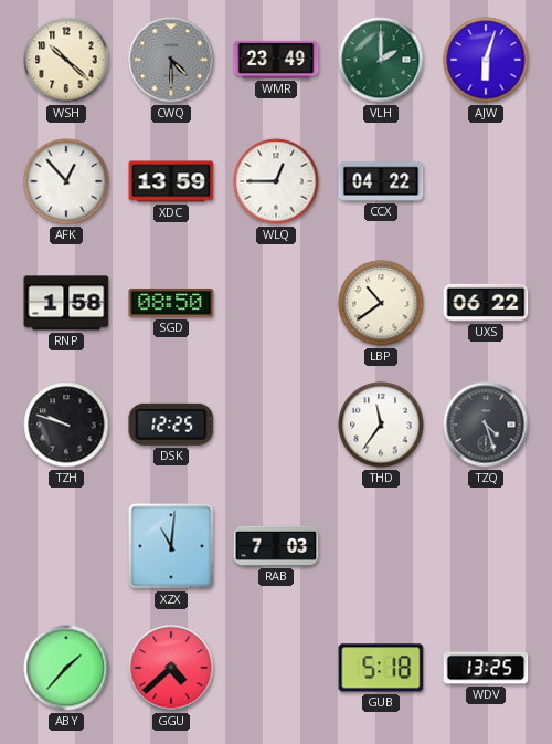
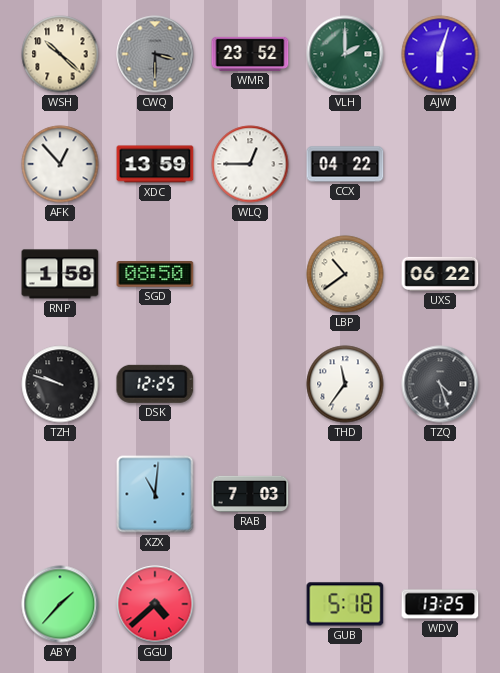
CWQ: 4:30 -> 3:30 (155, 54)
WMR: 23:49 -> 23:52 (250, 54)
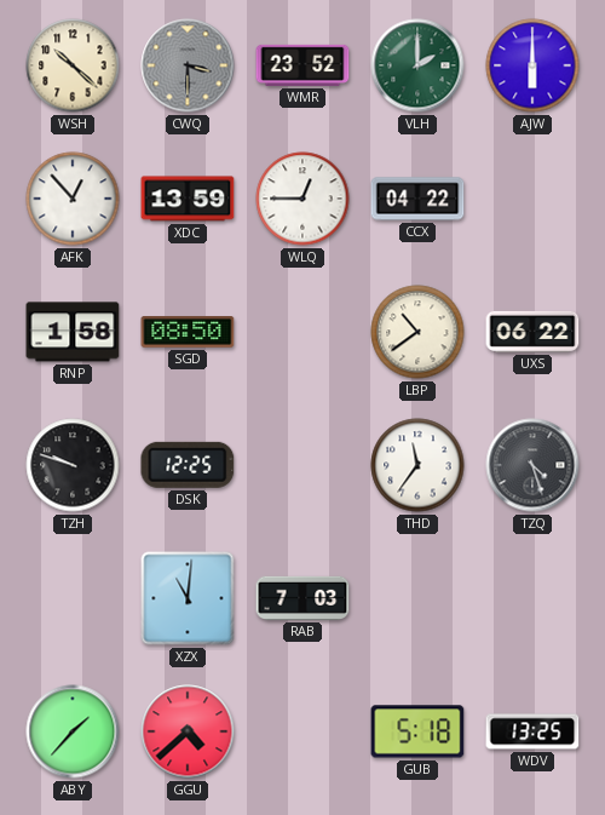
AJW: 6:03 -> 6:00 (532, 65)
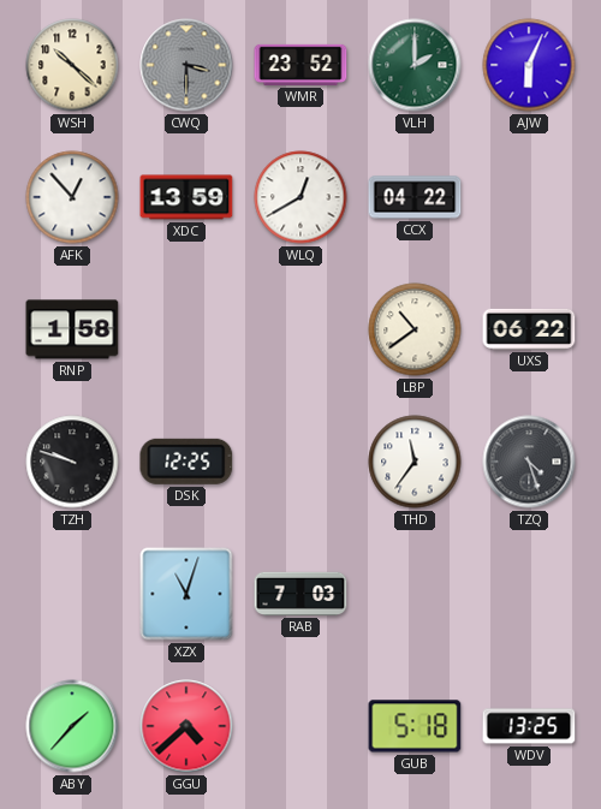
AJW: 6:00 -> 6:04 (529, 65)
WLQ: 12:45 -> 12:40 (300, 197)
SGD: 08:50 -> none (188, 333)
XZX: 11:01 -> 11:03 (186, 594)
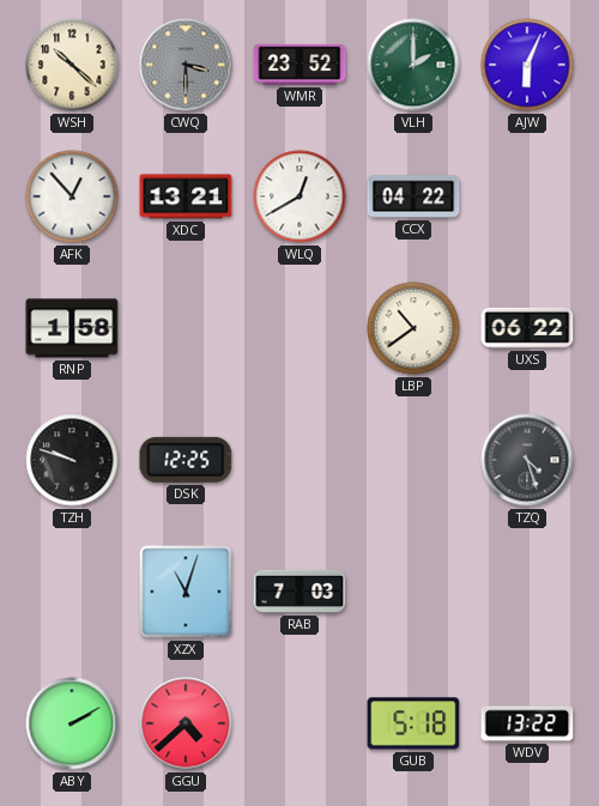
XDC: 13:59 -> 13:21 (186, 196)
THD: 11:36 -> none (415, 462)
ABY: 1:37 -> 2:10 (72, 723)
WDV: 13:25 -> 13:22 (527, 723)
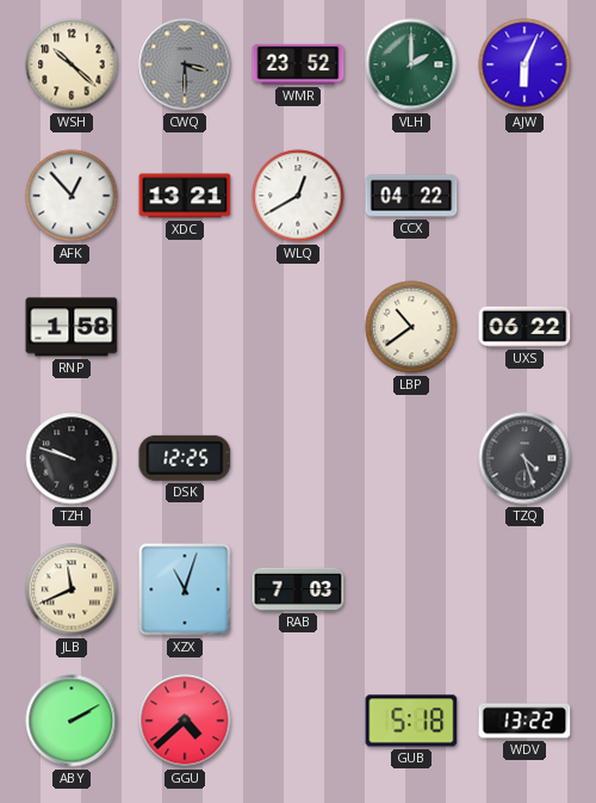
JLB: none -> 11:41 (72, 589)
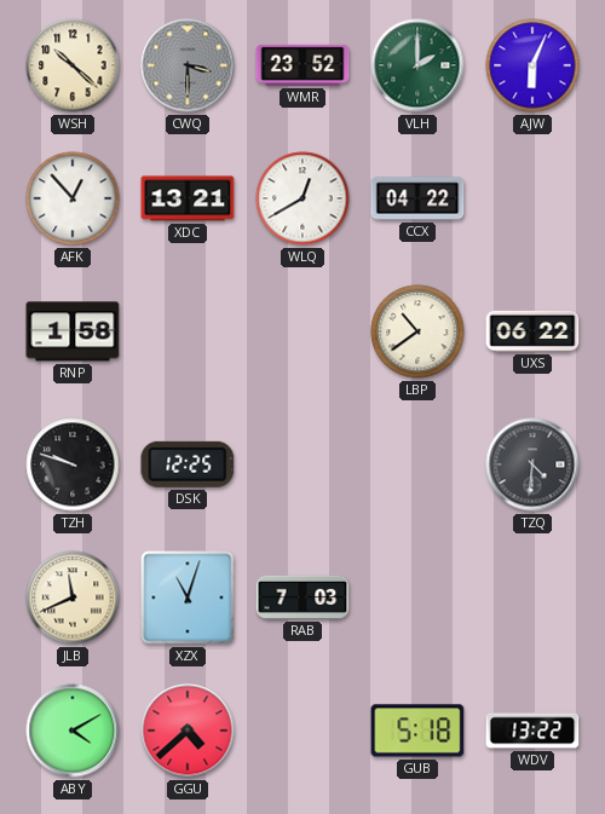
TZQ: 4:27 -> 4:31 (532, 464)
ABY: 2:10 -> 4:10 (73, 731)
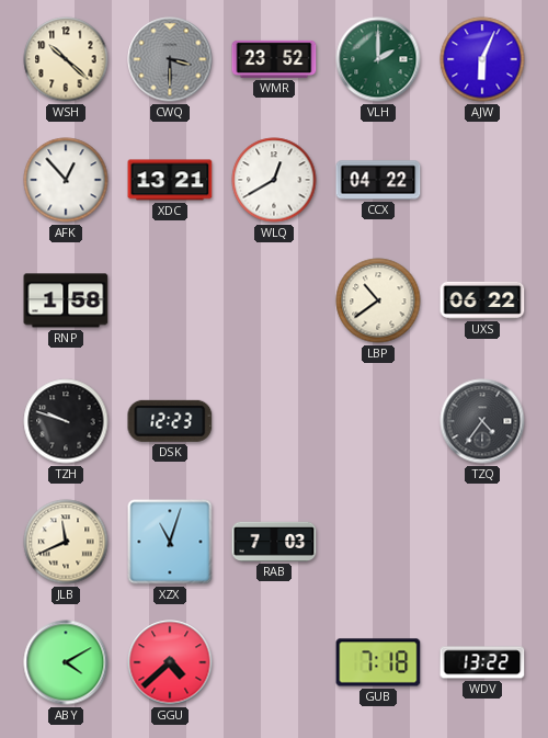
DSK: 12:25 -> 12:23 (170, 421)
TZQ: 4:31 -> 4:36 (482, 421)
GUB: 5:18 -> 7:18 (378, 662)
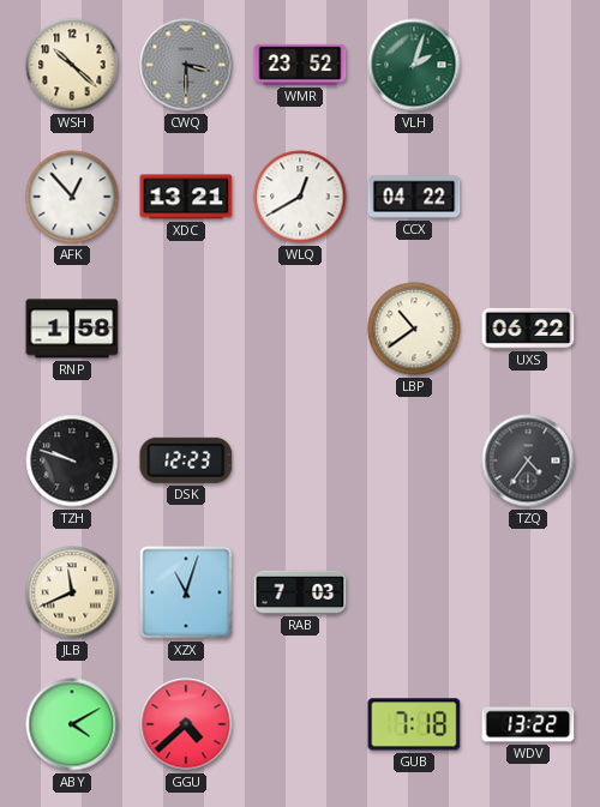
VLH: 2:00 -> 2:03 (414, 65)
AJW: 6:04 -> none (482, 59)
